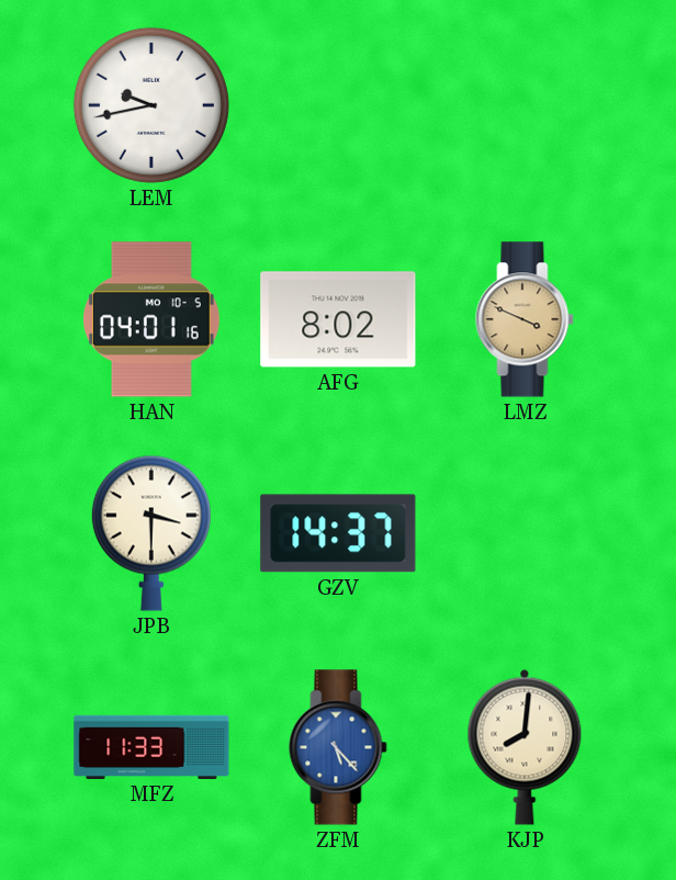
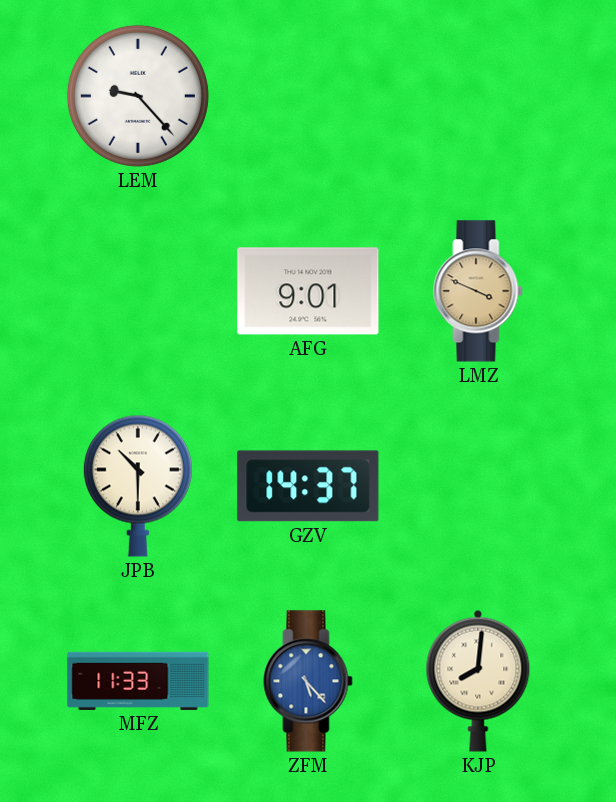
LEM: 9:43 -> 9:23 (138, 96)
HAN: 04:01 -> none (151, 319)
AFG: 8:02 -> 9:01 (308, 291)
JPB: 3:30 -> 10:30 (138, 486)
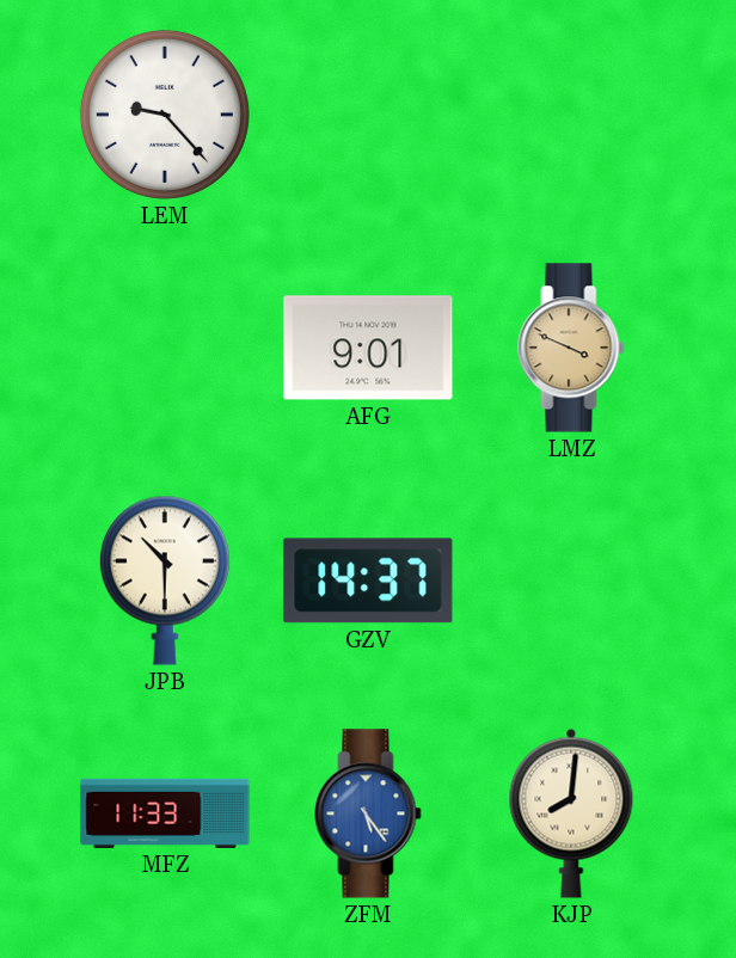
ZFM: 5:23 -> 5:24 (368, 813)
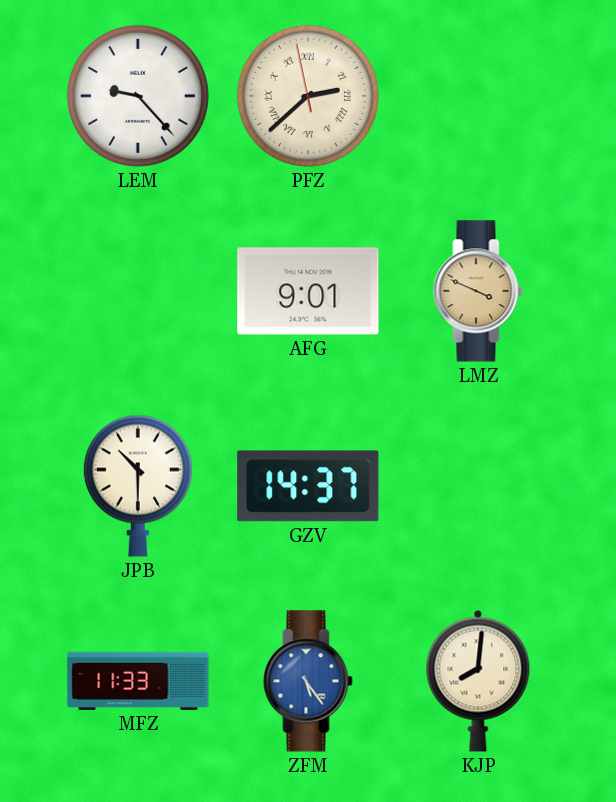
PFZ: none -> 2:37 (308, 96)
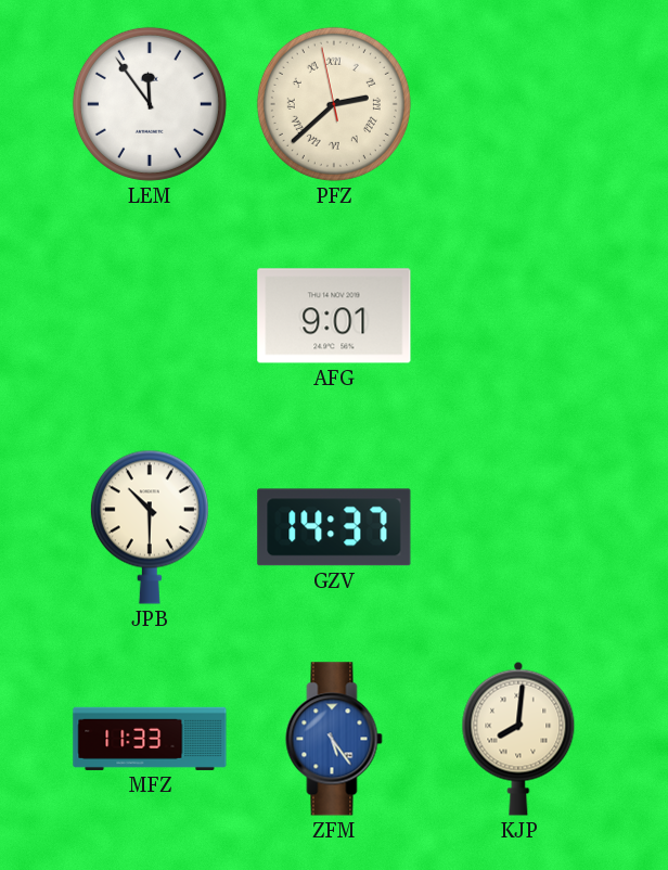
LEM: 9:23 -> 11:54 (150, 104)
LMZ: 3:49 -> none (478, 291)
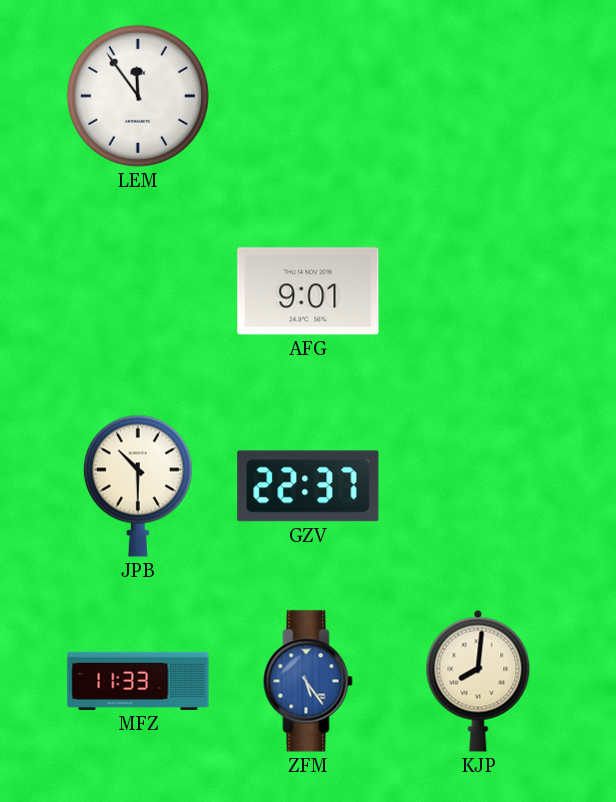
PFZ: 2:37 -> none (334, 104)
GZV: 14:37 -> 22:37 (308, 486)
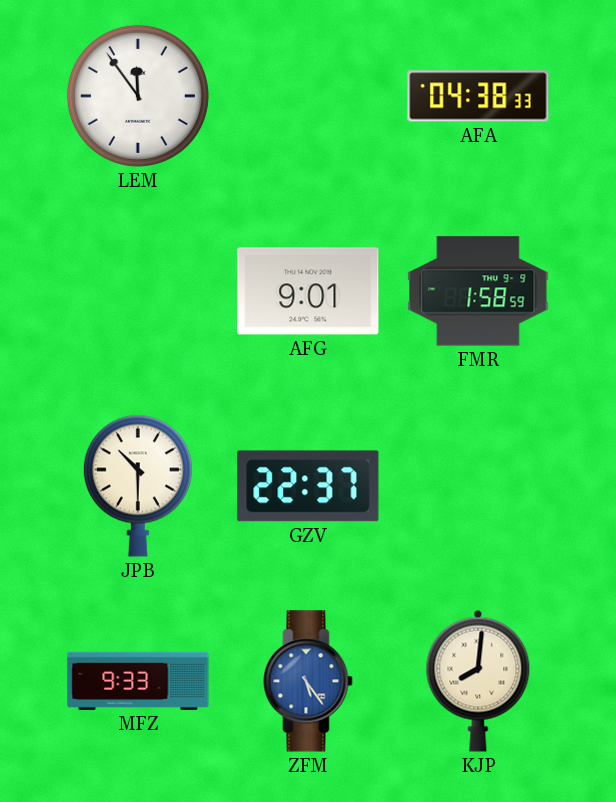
AFA: none -> 04:38 (478, 96)
FMR: none -> 1:58 (478, 291)
MFZ: 11:33 -> 9:33 (138, 681)
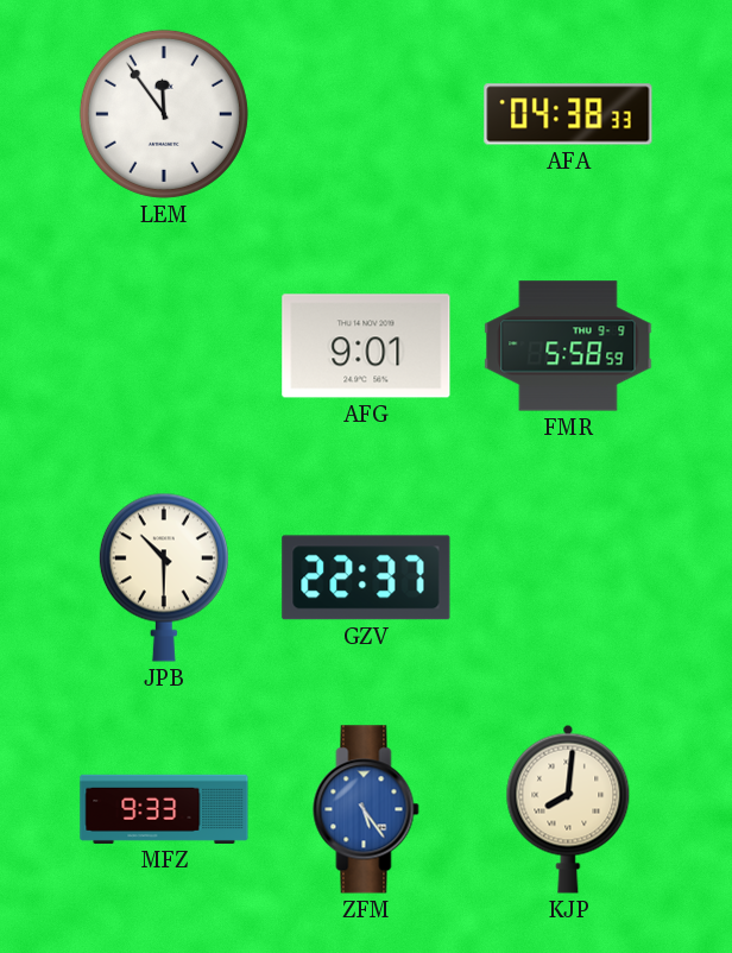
FMR: 1:58 -> 5:58 (568, 346)
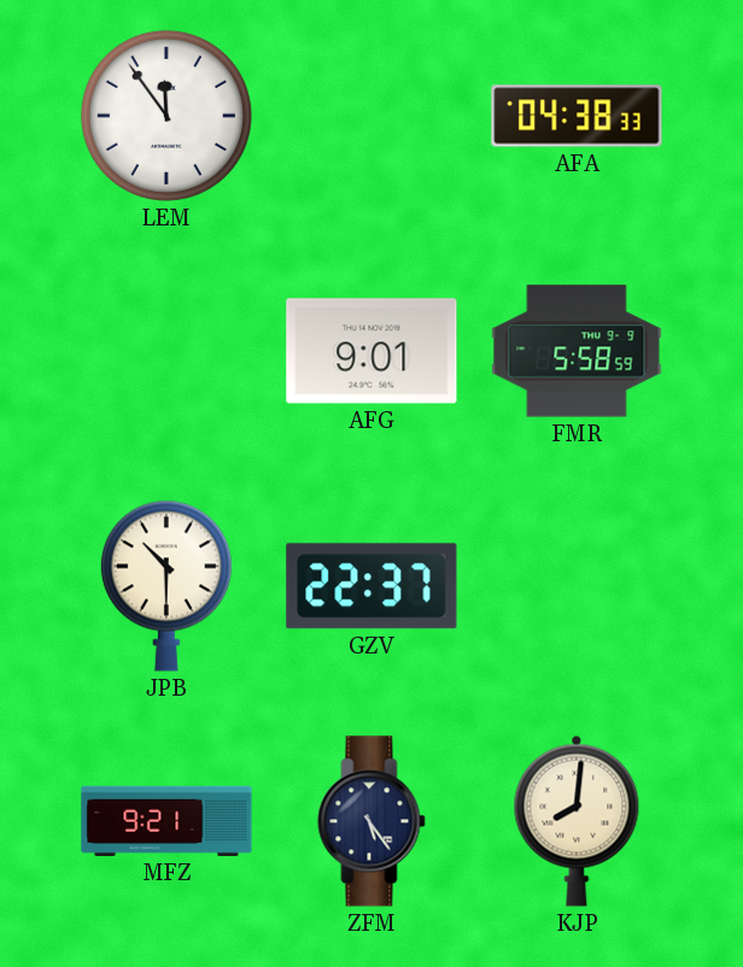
MFZ: 9:33 -> 9:21 (166, 821)
ZFM dial: blue -> navy (371, 821)
